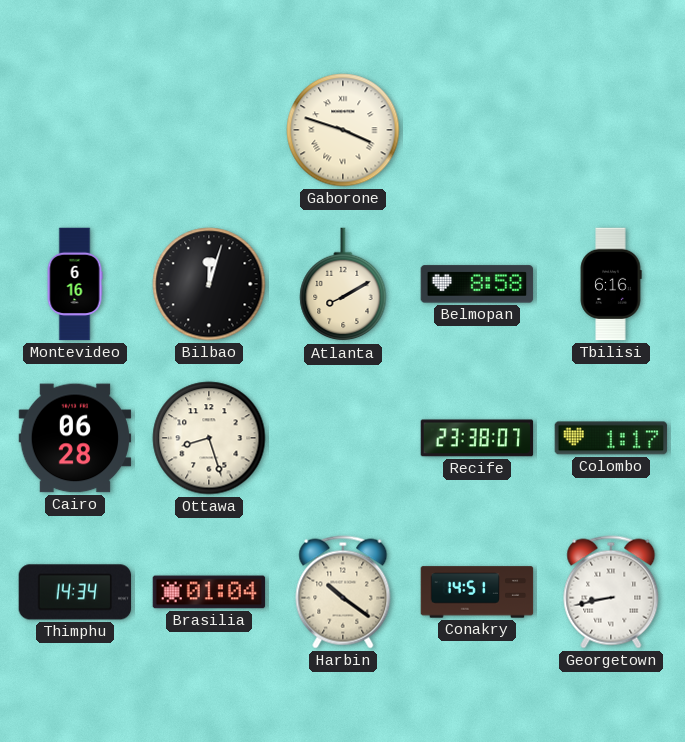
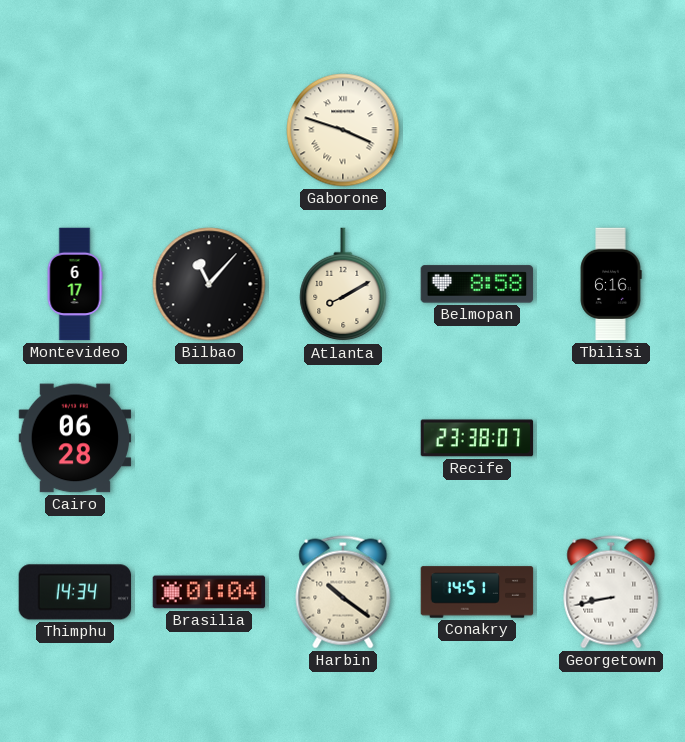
Montevideo: 6:16 -> 6:17 (75, 284)
Bilbao: 12:03 -> 11:07 (209, 284)
Ottawa: 8:27 -> none (209, 438)
Colombo: 1:17 -> none (611, 438)
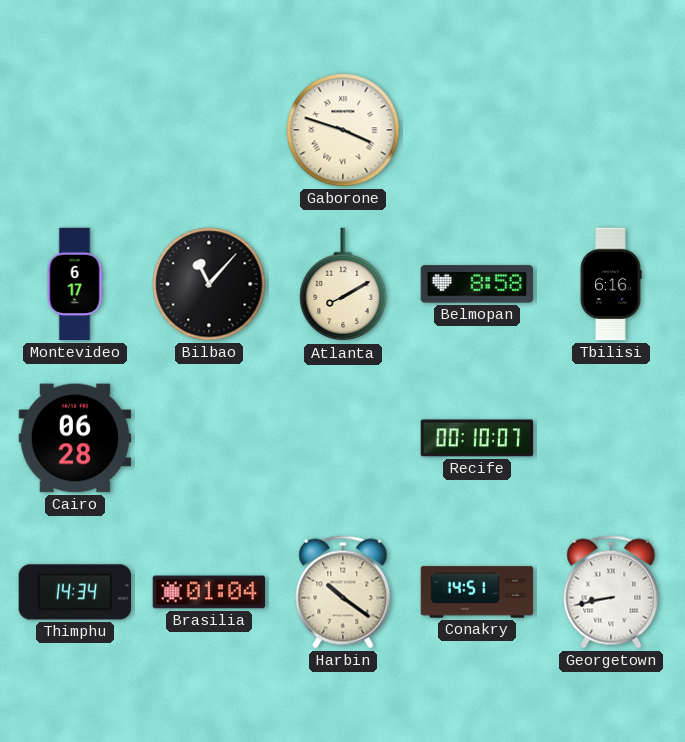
Recife: 23:38 -> 00:10 (477, 438)
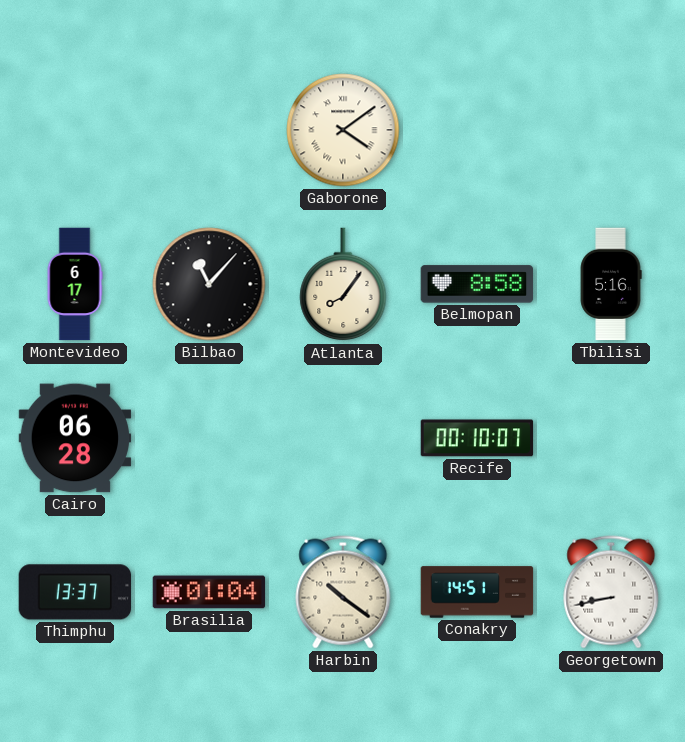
Gaborone: 3:48 -> 4:09 (343, 130)
Atlanta: 8:10 -> 8:06 (343, 285)
Tbilisi: 6:16 -> 5:16 (611, 284)
Thimphu: 14:34 -> 13:37 (75, 592)
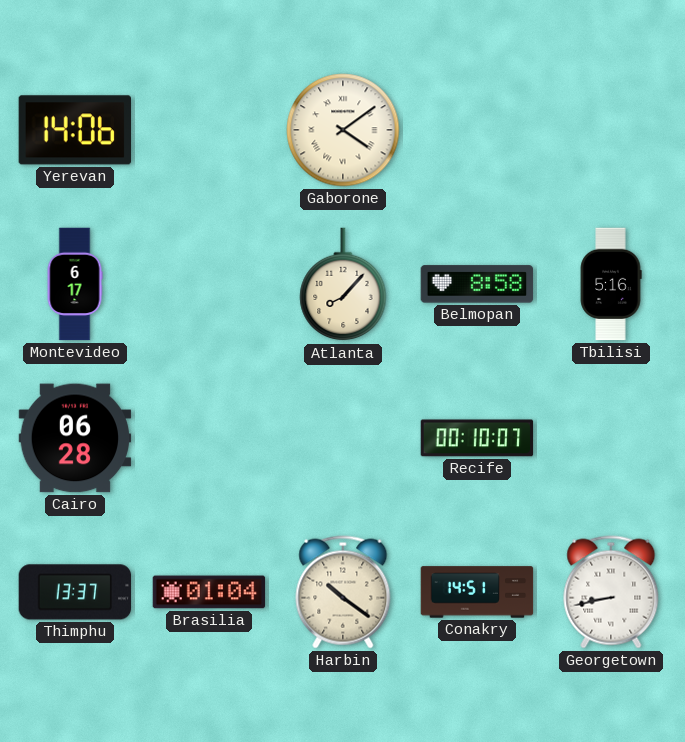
Yerevan: none -> 14:06 (74, 130)
Bilbao: 11:07 -> none (209, 284)
Atlanta: 8:06 -> 8:07 (343, 285)
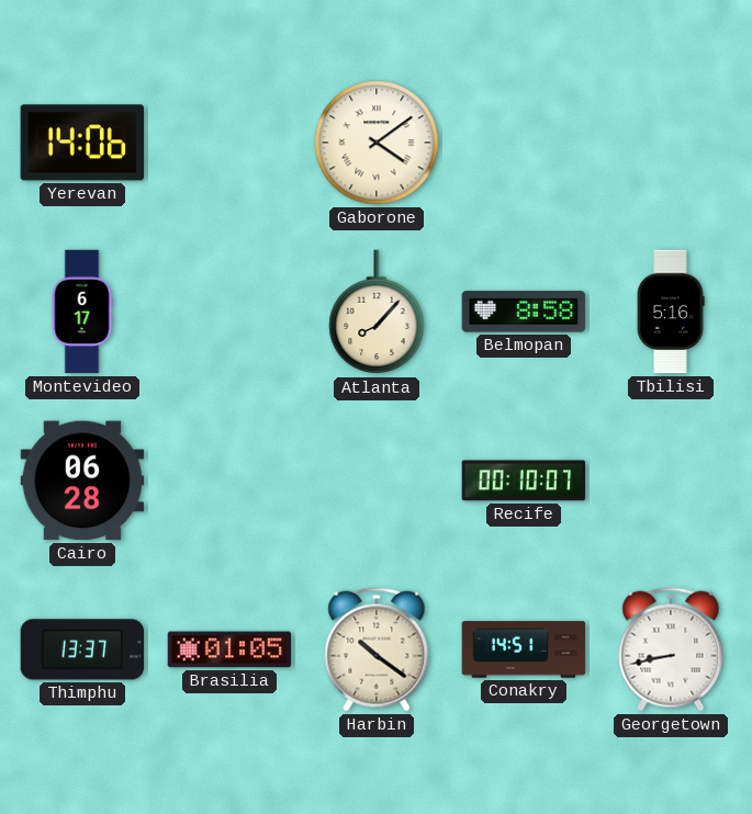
Brasilia: 01:04 -> 01:05 (229, 649)
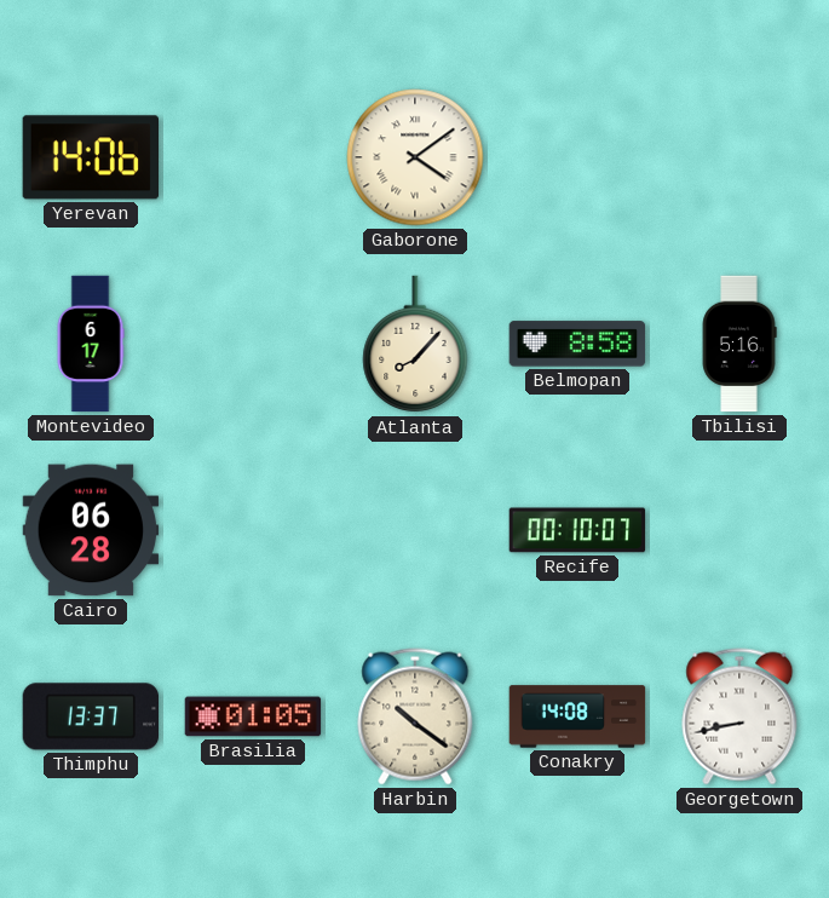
Conakry: 14:51 -> 14:08 (577, 716)
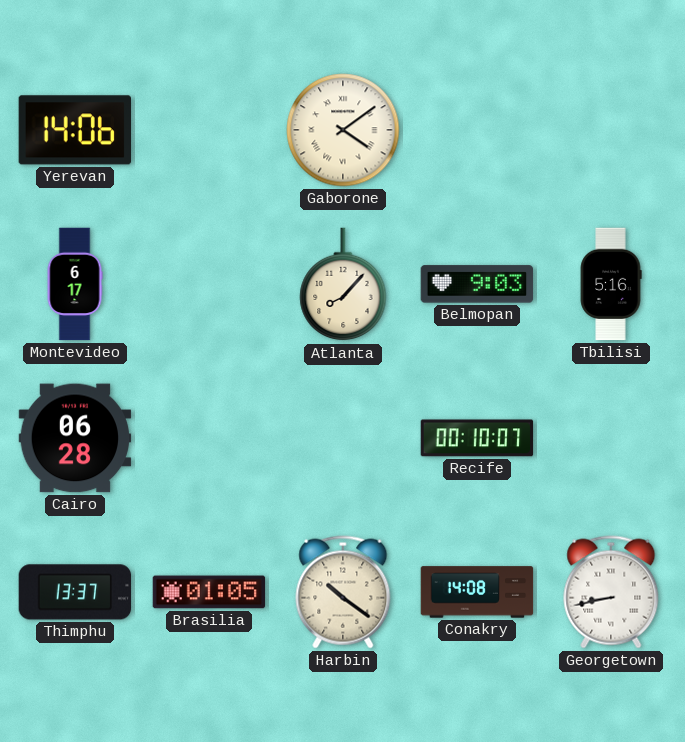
Belmopan: 8:58 -> 9:03 (477, 284)
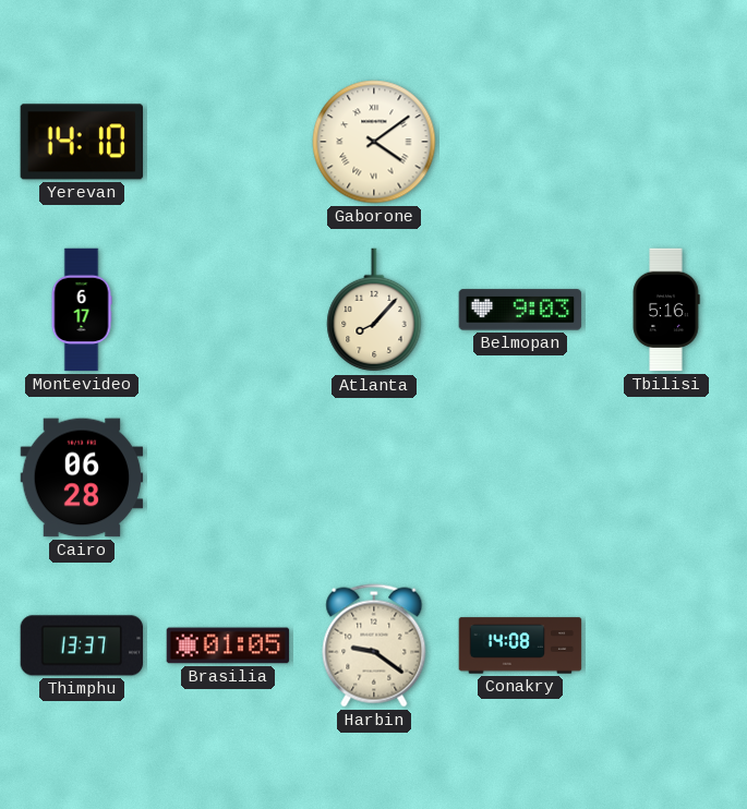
Yerevan: 14:06 -> 14:10 (81, 142)
Recife: 00:10 -> none (477, 438)
Harbin: 10:21 -> 9:21 (374, 645)
Georgetown: 8:43 -> none (611, 592)
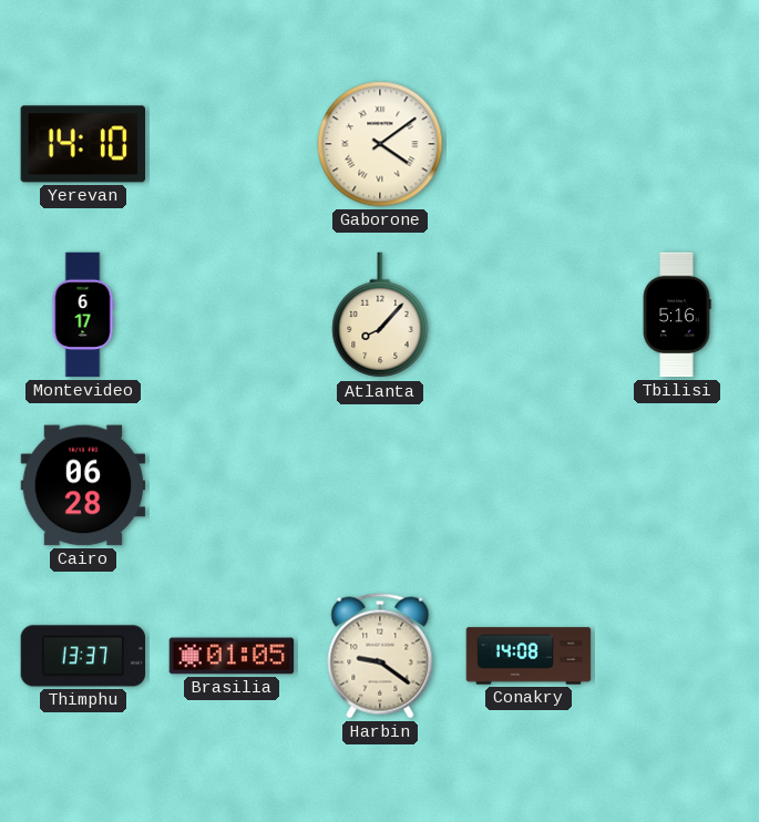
Belmopan: 9:03 -> none (520, 310)
